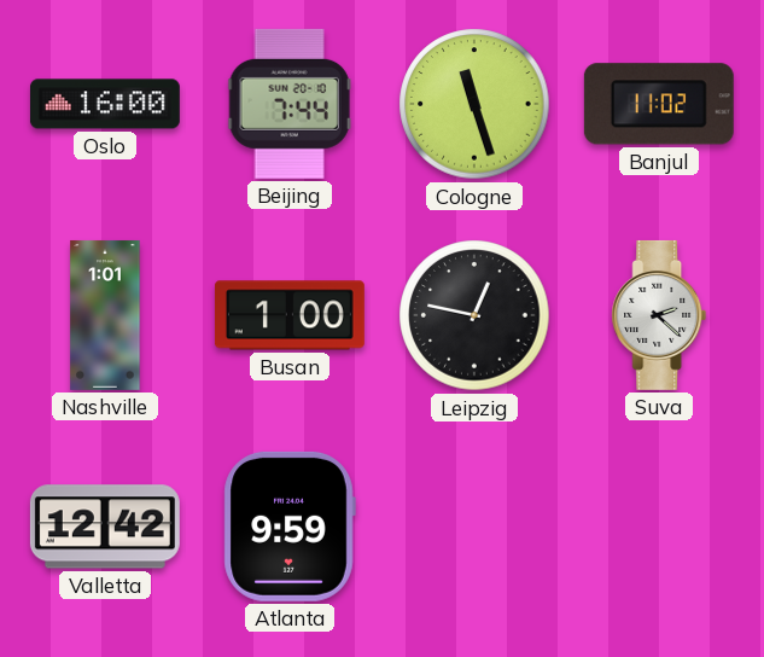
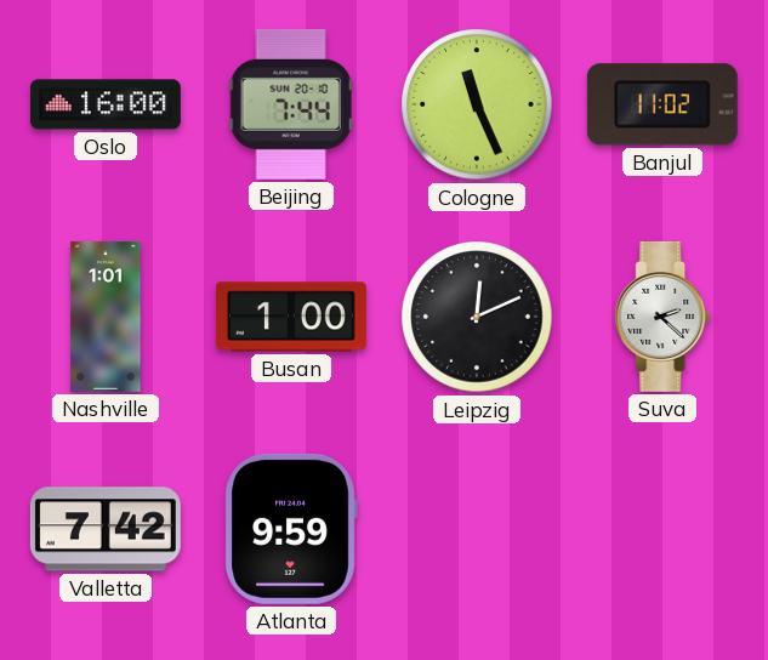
Cologne: 11:27 -> 11:26 (477, 104)
Leipzig: 12:47 -> 12:11 (477, 317)
Valletta: 12:42 -> 7:42 (106, 529)
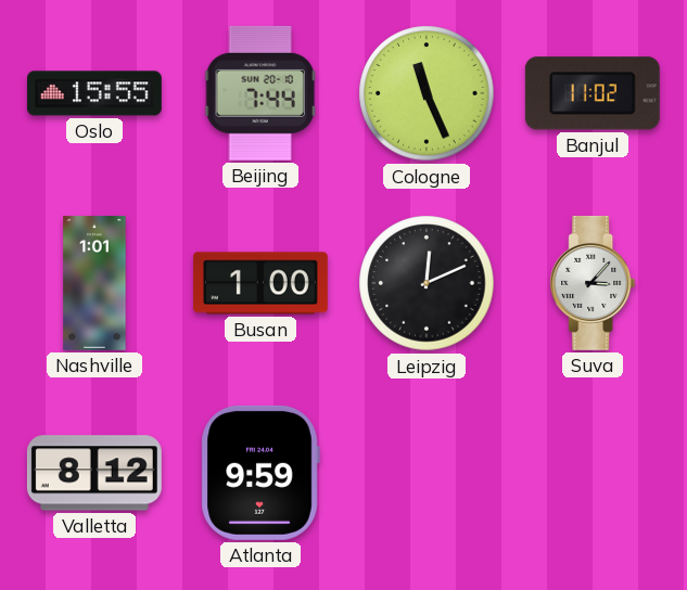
Oslo: 16:00 -> 15:55 (94, 93)
Suva: 2:22 -> 3:07 (593, 283)
Valletta: 7:42 -> 8:12 (94, 473)
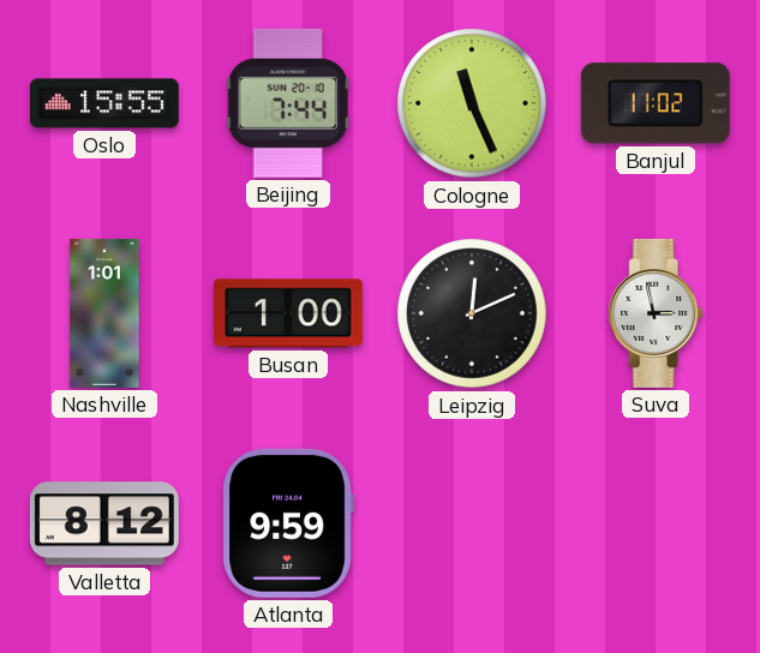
Suva: 3:07 -> 2:58 (656, 313)
